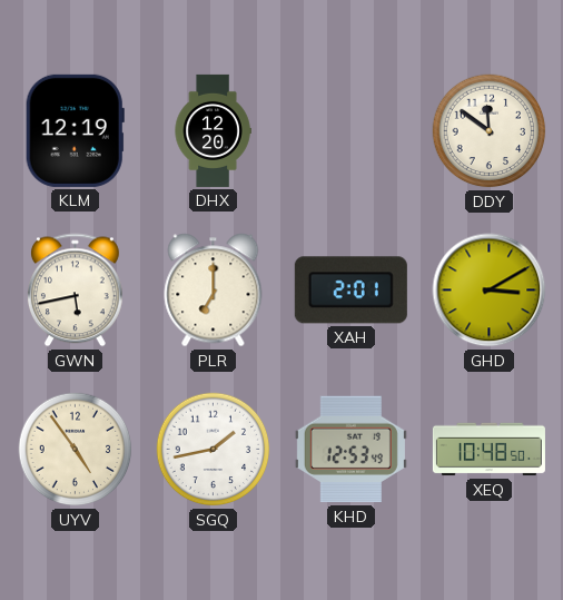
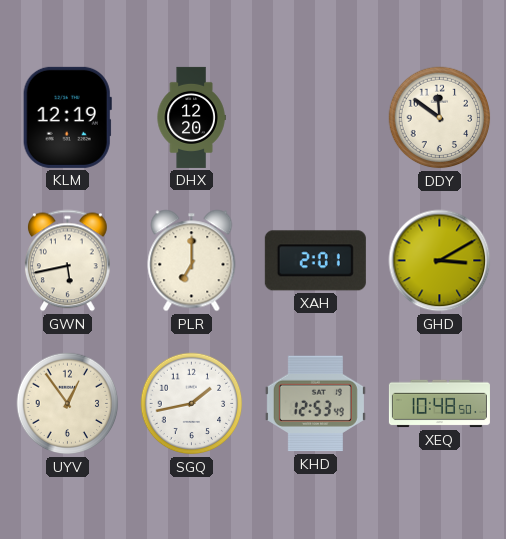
UYV: 4:54 -> 12:54 (68, 404)
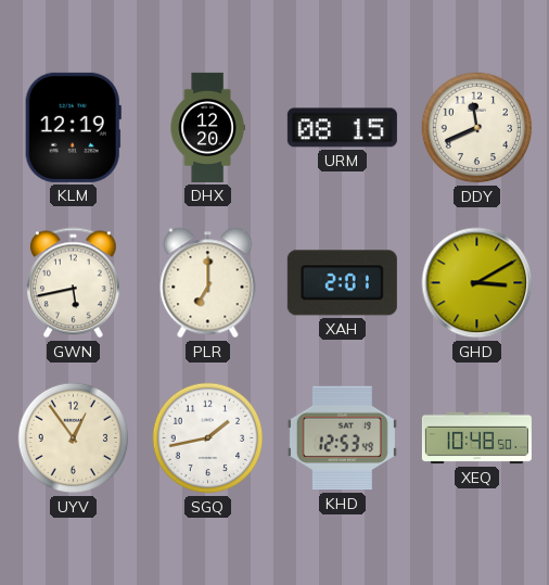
URM: none -> 08:15 (342, 128)
DDY: 11:51 -> 11:41 (477, 128)
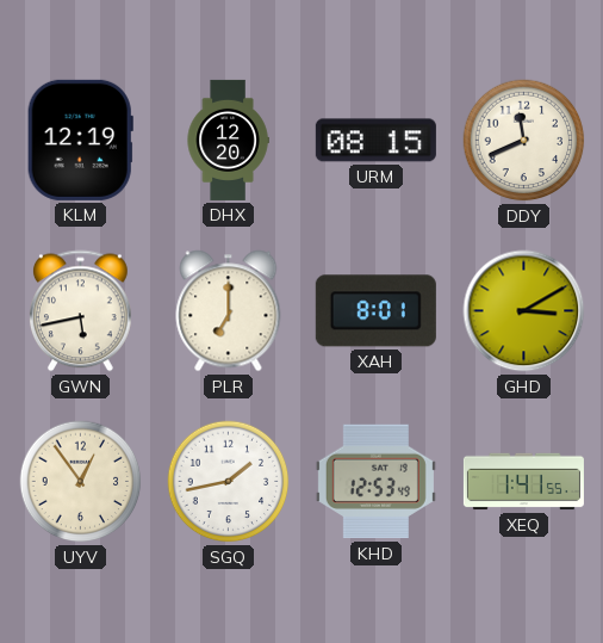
XAH: 2:01 -> 8:01 (375, 311)
XEQ: 10:48 -> 1:41 (523, 482)
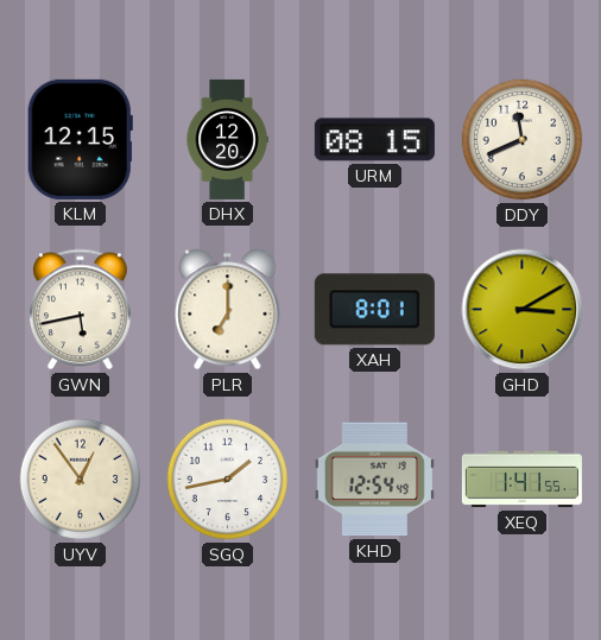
KLM: 12:19 -> 12:15 (80, 139)
KHD: 12:53 -> 12:54 (374, 480)
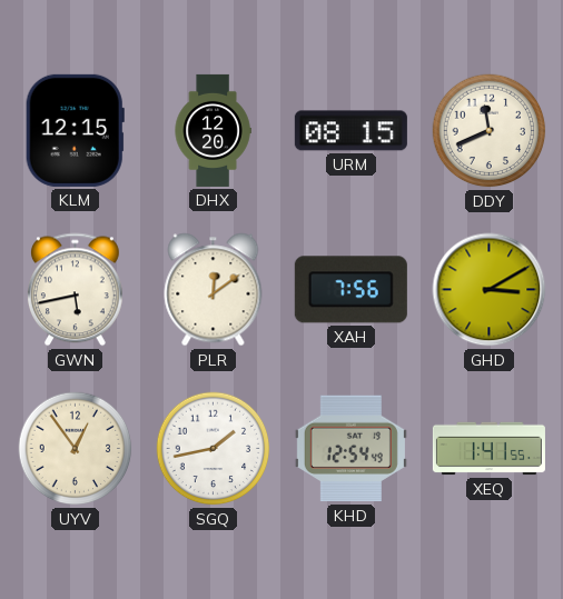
PLR: 7:00 -> 12:09 (214, 290)
XAH: 8:01 -> 7:56 (350, 290)
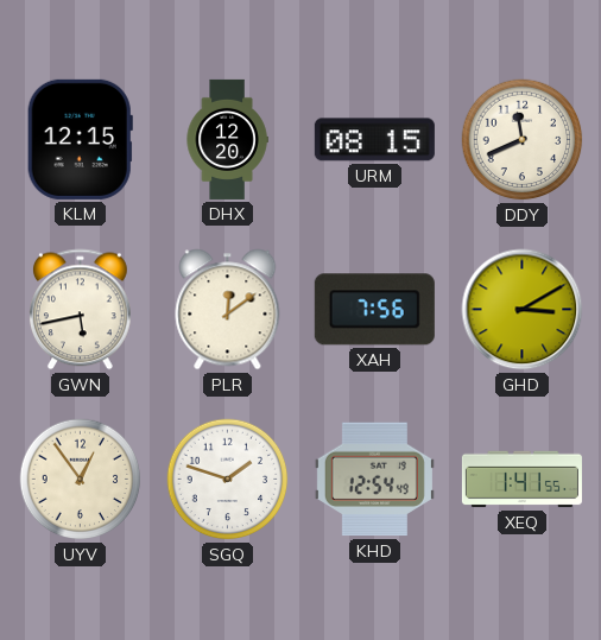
SGQ: 1:43 -> 1:48 (228, 480)
